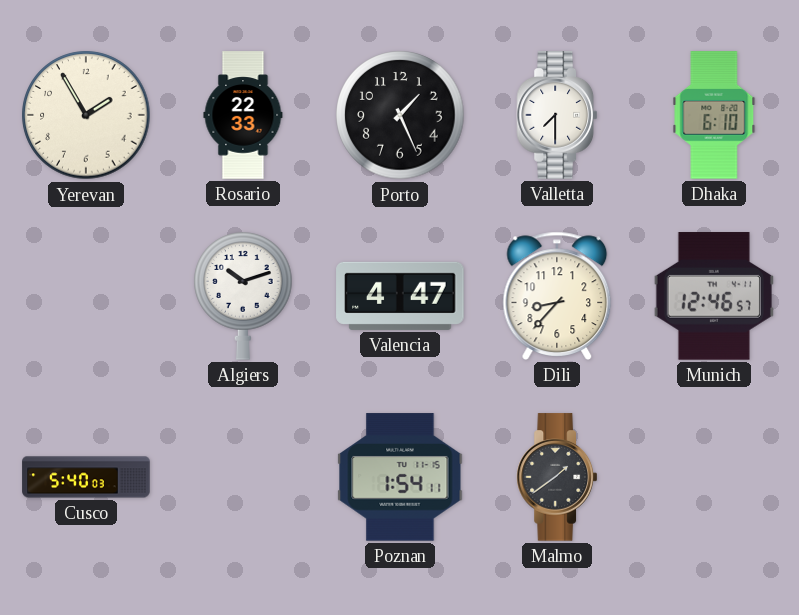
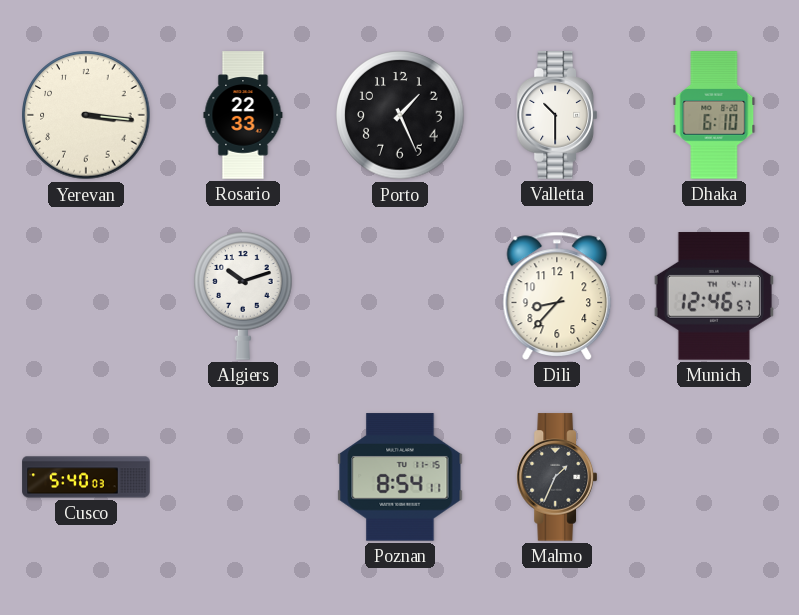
Yerevan: 1:55 -> 3:16 (86, 115)
Valletta: 7:30 -> 10:30 (556, 115)
Valencia: 4:47 -> none (400, 296)
Poznan: 1:54 -> 8:54 (400, 477)
Malmo: 1:39 -> 1:34 (556, 477)
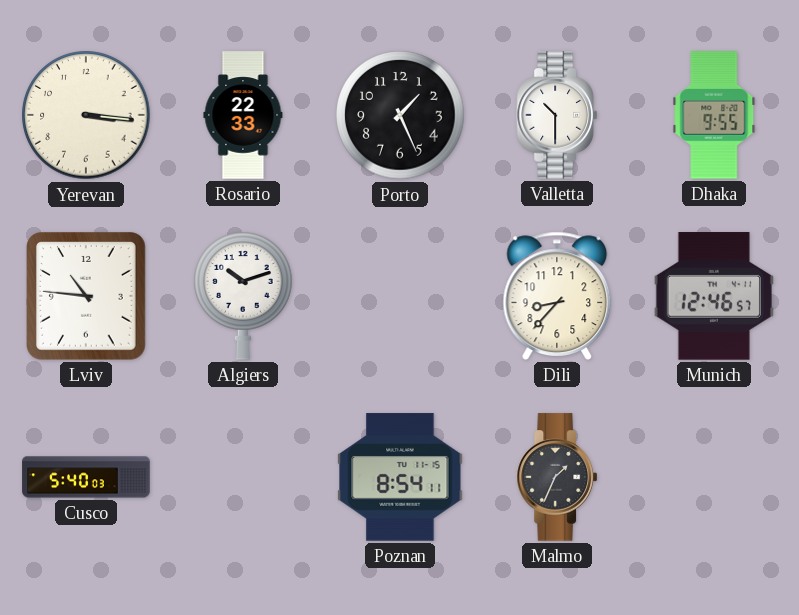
Dhaka: 6:10 -> 9:55 (714, 115)
Lviv: none -> 10:46 (86, 296)
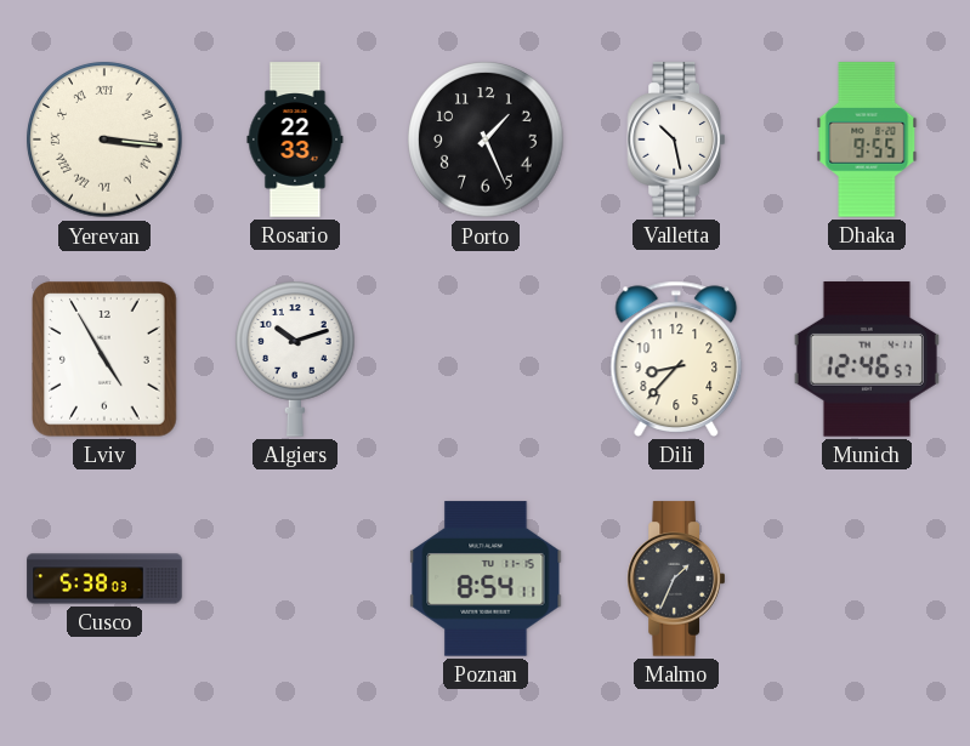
Yerevan numerals: Arabic -> Roman (104, 139)
Valletta: 10:30 -> 10:28 (675, 139)
Lviv: 10:46 -> 4:55 (104, 359)
Cusco: 5:40 -> 5:38 (104, 579)
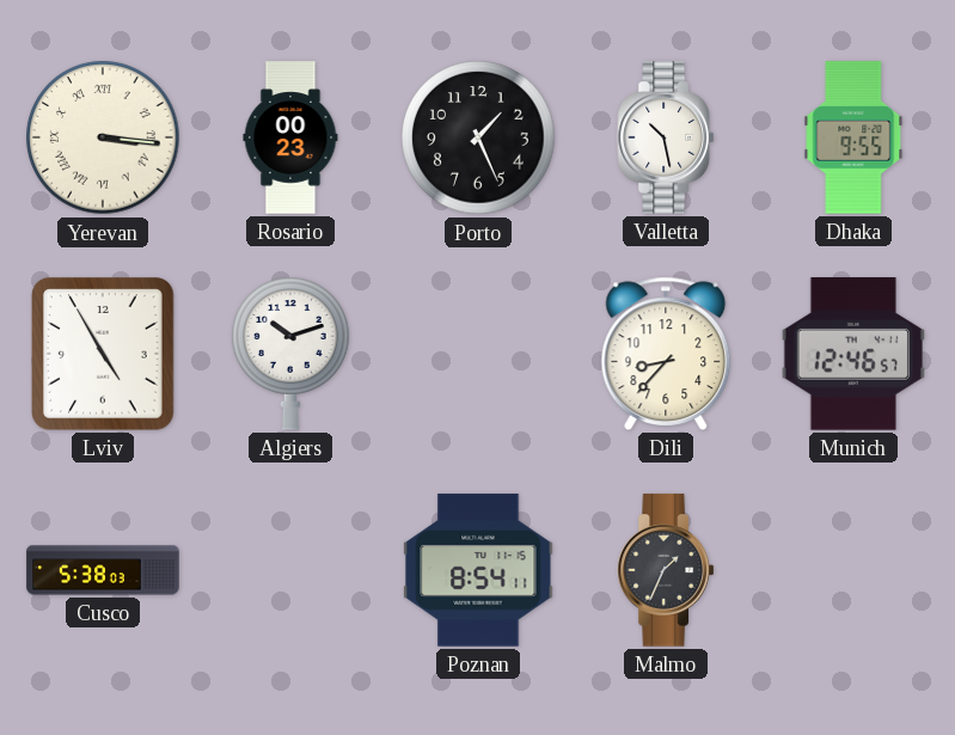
Rosario: 22:33 -> 00:23 (290, 137)
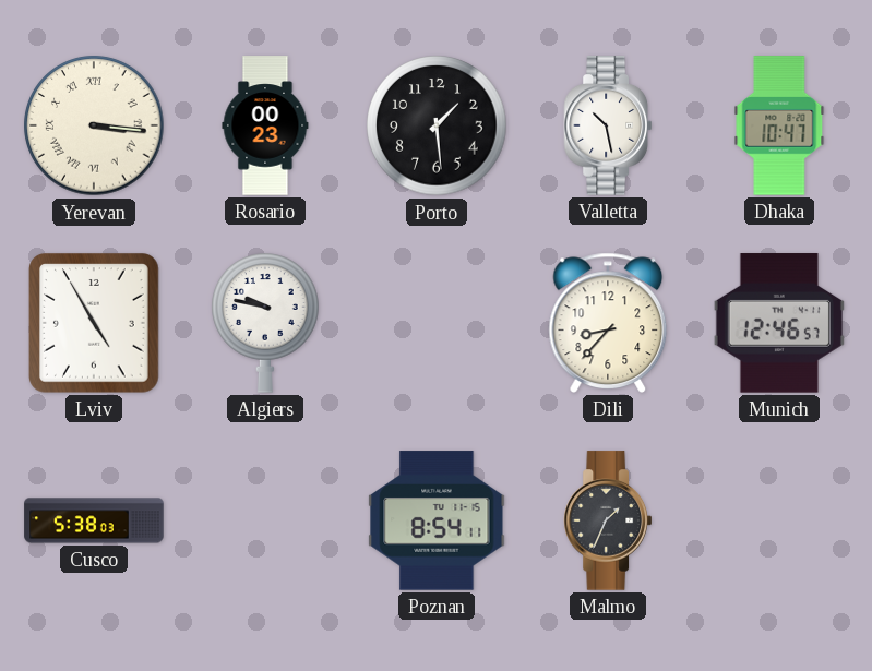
Porto: 1:26 -> 1:29 (437, 125)
Dhaka: 9:55 -> 10:47 (779, 125)
Algiers: 10:12 -> 9:47 (265, 323)
